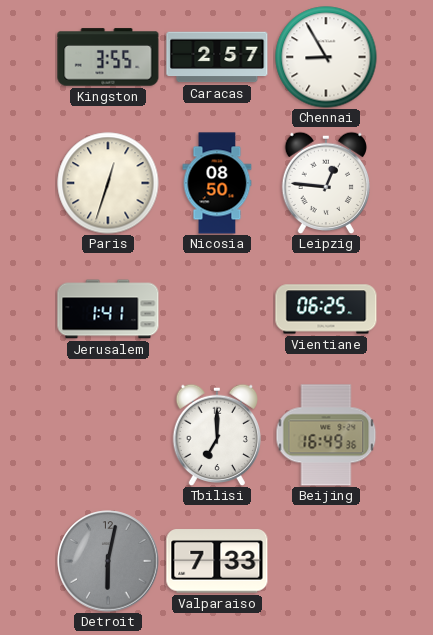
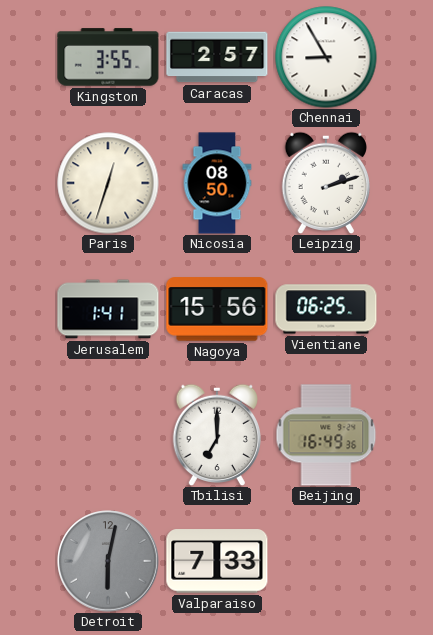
Leipzig: 12:46 -> 2:12 (325, 183)
Nagoya: none -> 15:56 (217, 309)
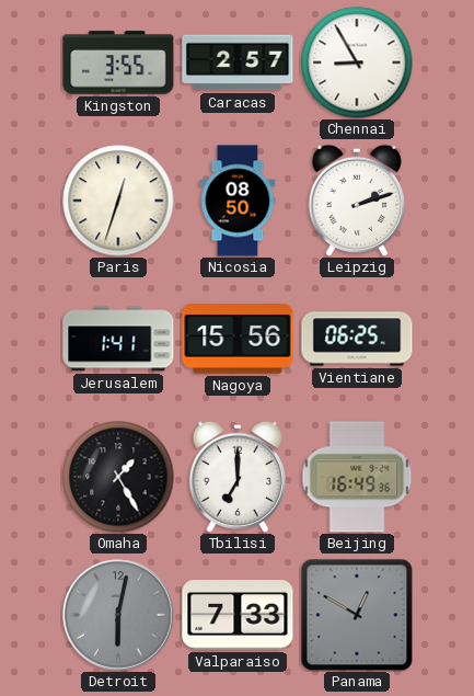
Omaha: none -> 1:25 (118, 477)
Panama: none -> 12:50 (357, 615)
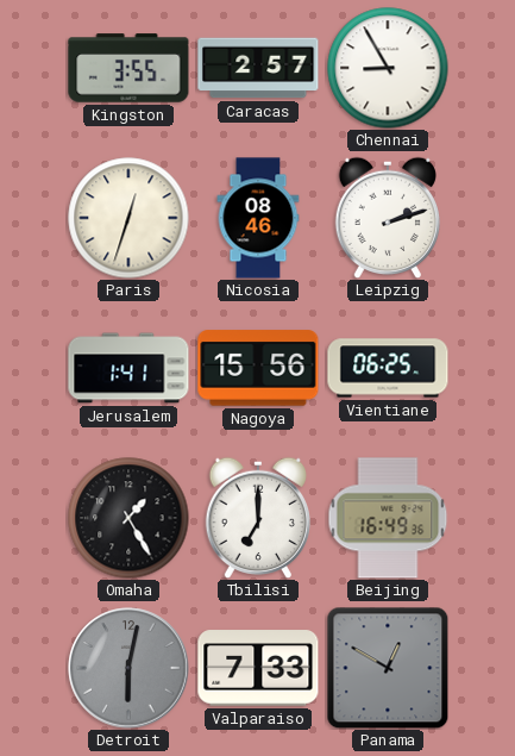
Nicosia: 08:50 -> 08:46 (258, 218)
